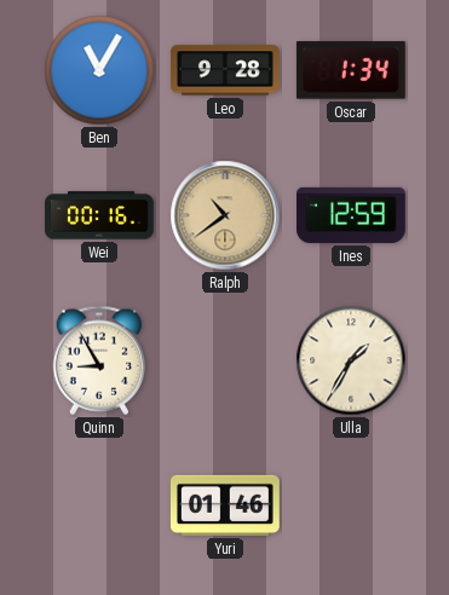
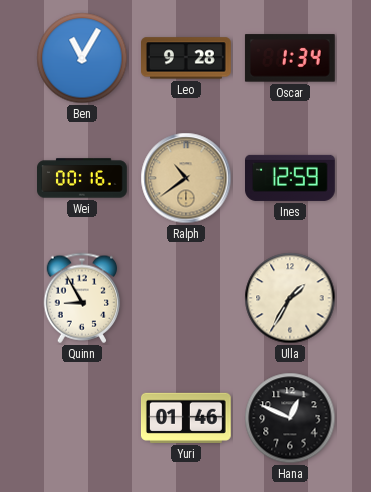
Hana: none -> 12:49 (290, 418)
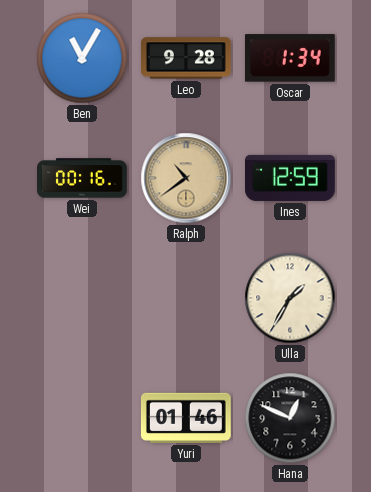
Quinn: 8:55 -> none (82, 298)
